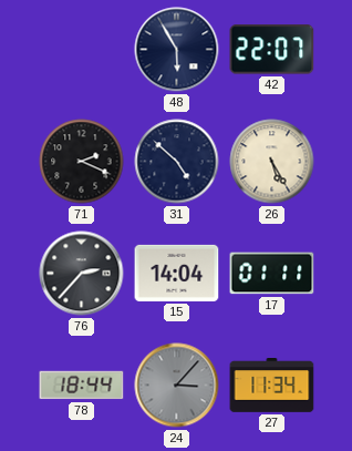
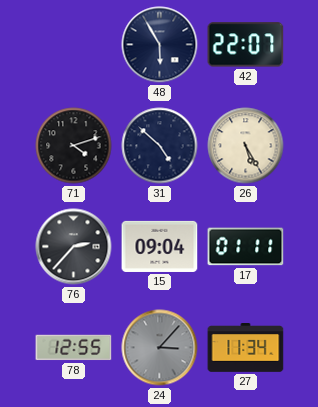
71: 2:19 -> 4:12 (74, 146)
15: 14:04 -> 09:04 (160, 246)
78: 18:44 -> 12:55 (74, 348)
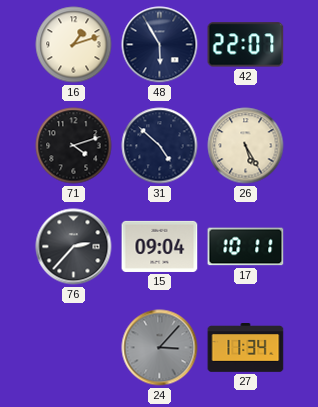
16: none -> 1:12 (74, 45)
17: 01:11 -> 10:11 (246, 247)
78: 12:55 -> none (74, 348)
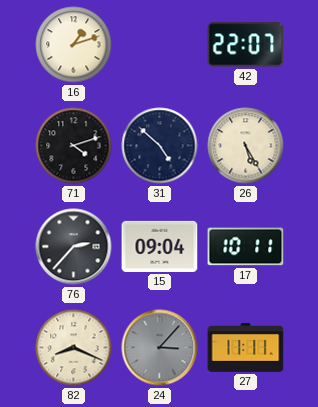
48: 5:55 -> none (160, 45)
82: none -> 8:19 (74, 348)
27: 11:34 -> 11:11 (246, 348)
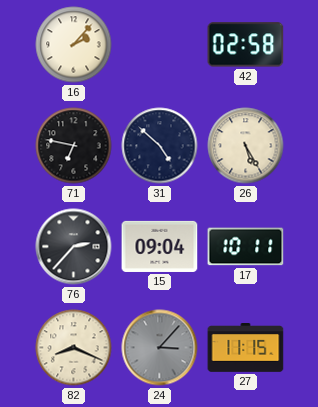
16: 1:12 -> 2:07 (74, 45)
42: 22:07 -> 02:58 (246, 45)
71: 4:12 -> 6:47 (74, 146)
27: 11:11 -> 11:15 (246, 348)
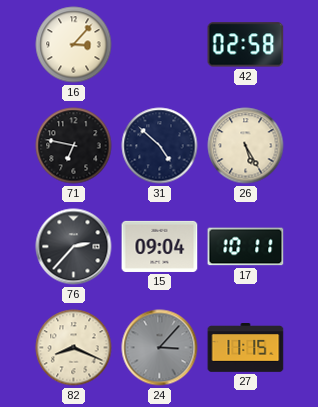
16: 2:07 -> 3:07 (74, 45)
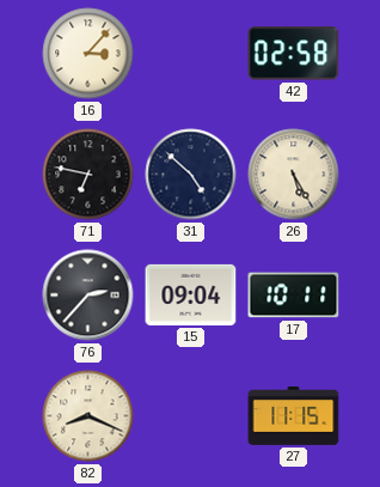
24: 3:07 -> none (160, 348)
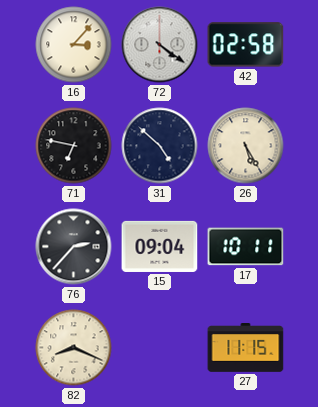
72: none -> 4:21 (160, 45)
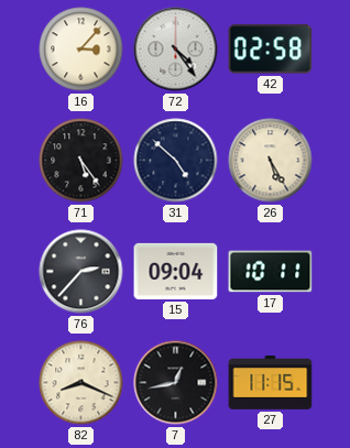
72: 4:21 -> 4:24 (176, 50)
71: 6:47 -> 5:24 (81, 161)
7: none -> 12:43 (176, 383)
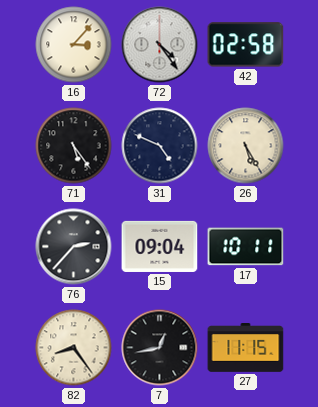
31: 4:52 -> 4:49 (160, 146)
82: 8:19 -> 8:24 (74, 348)
